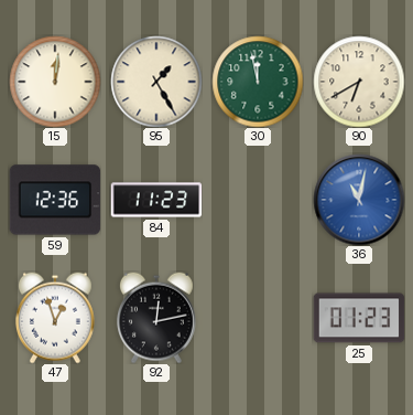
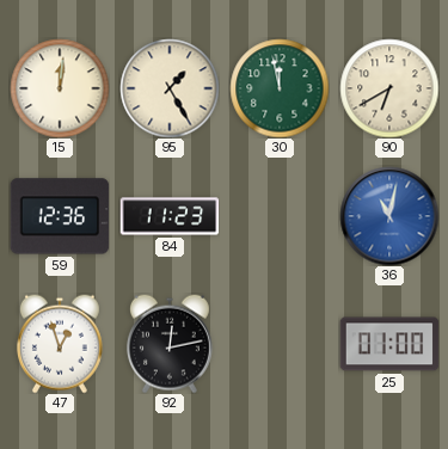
25: 01:23 -> 01:00 (389, 344)
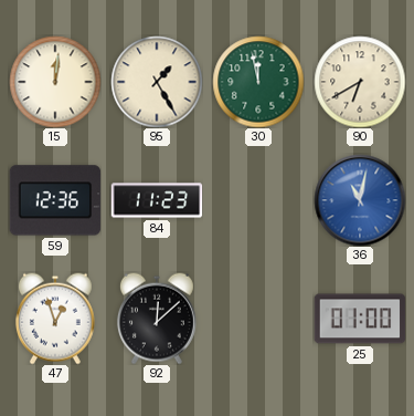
92: 12:13 -> 12:08 (157, 319)
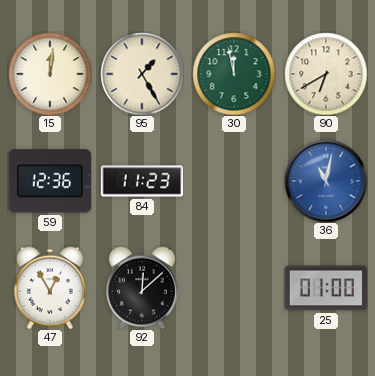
47: 12:57 -> 12:55 (50, 288)
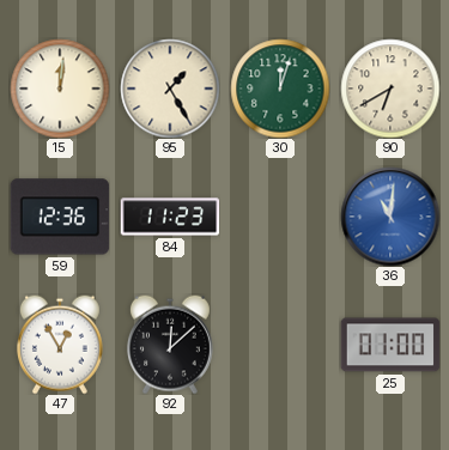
30: 11:58 -> 12:03 (280, 89)
36: 11:02 -> 11:01 (390, 217)
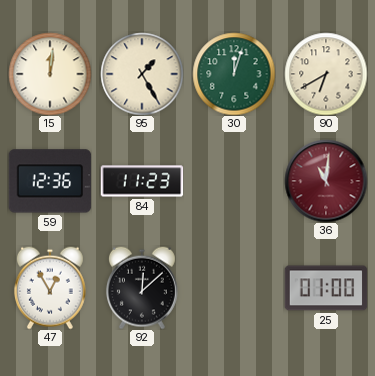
36 dial: blue -> burgundy (326, 181)
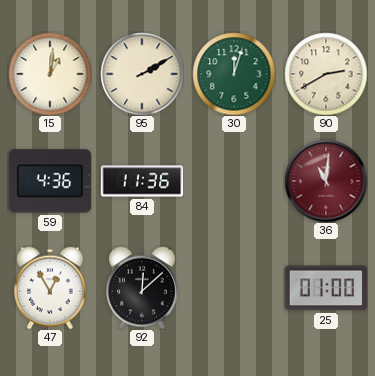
15: 12:01 -> 1:01 (50, 74)
95: 1:25 -> 2:10 (142, 74)
90: 6:40 -> 2:40 (326, 74)
59: 12:36 -> 4:36 (50, 181)
84: 11:23 -> 11:36 (142, 181)
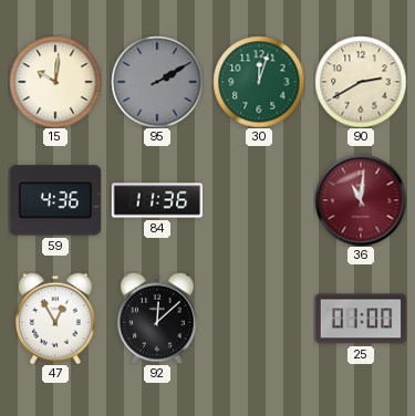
15: 1:01 -> 10:01 (55, 82)
95 dial: cream -> grey (157, 82)
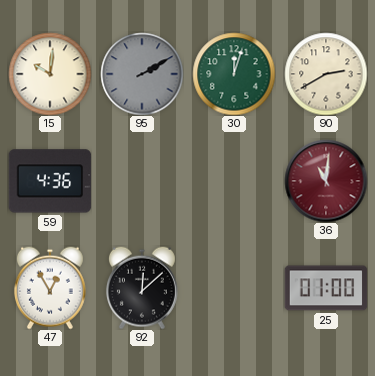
84: 11:36 -> none (157, 200)
